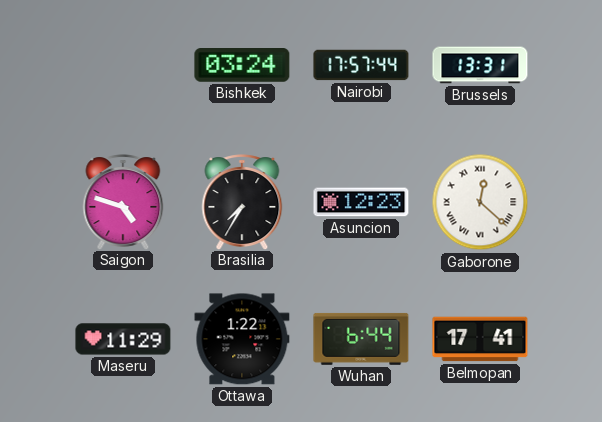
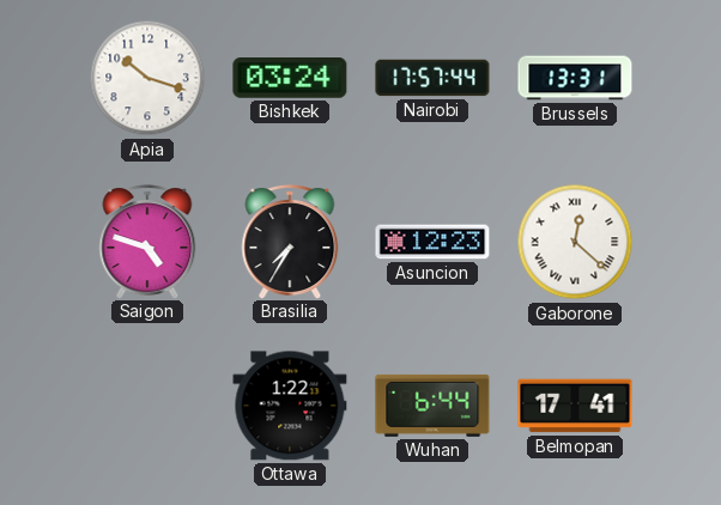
Apia: none -> 10:18 (147, 78)
Maseru: 11:29 -> none (123, 339)
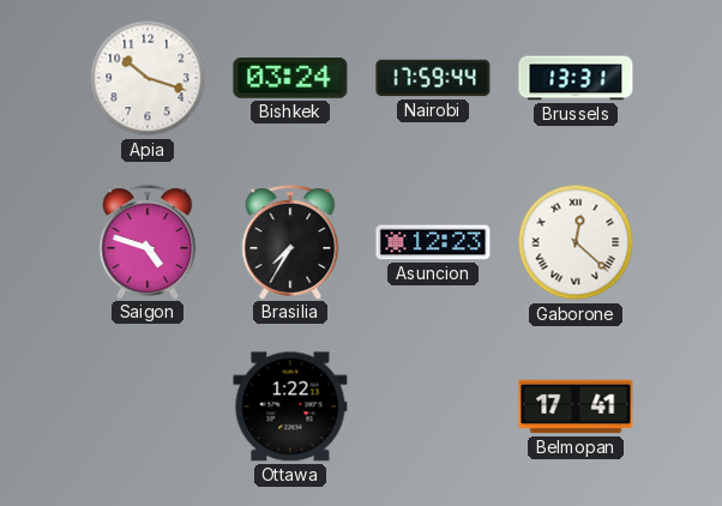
Nairobi: 17:57 -> 17:59 (433, 78)
Wuhan: 6:44 -> none (432, 406)
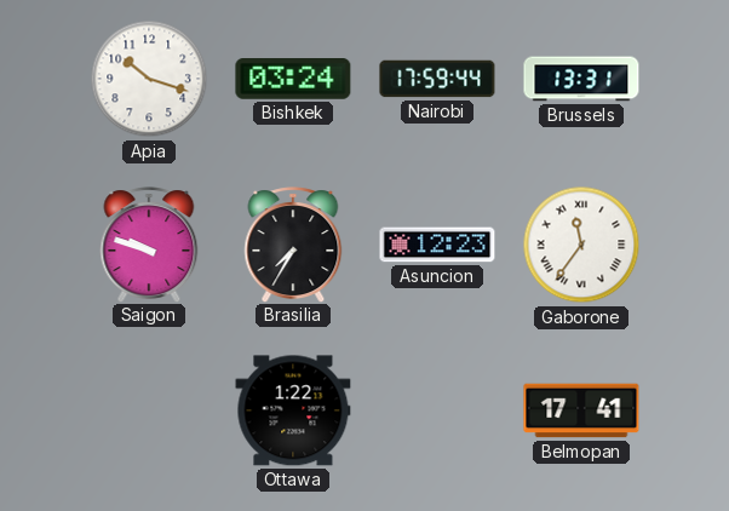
Saigon: 4:48 -> 9:48 (149, 245)
Gaborone: 12:22 -> 11:36 (581, 245)
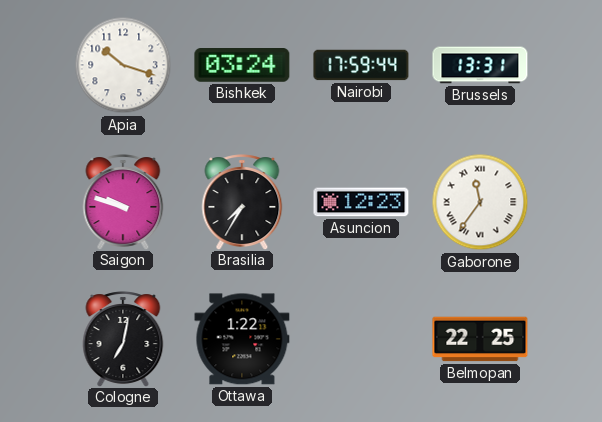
Cologne: none -> 7:02 (123, 339)
Belmopan: 17:41 -> 22:25 (480, 339)
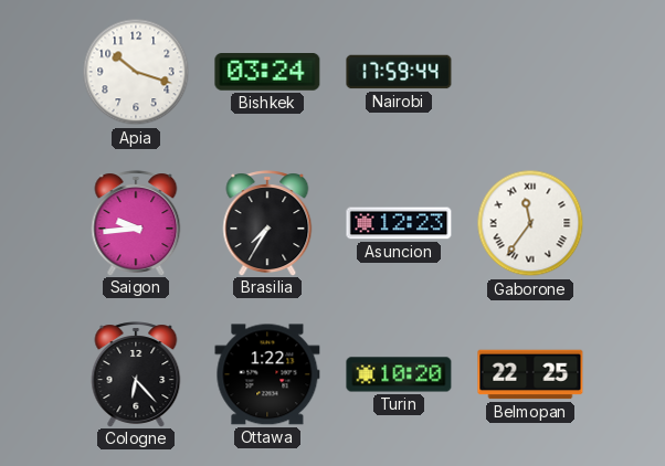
Brussels: 13:31 -> none (480, 65)
Saigon: 9:48 -> 9:44 (136, 223)
Cologne: 7:02 -> 6:23 (136, 374)
Turin: none -> 10:20 (399, 374)
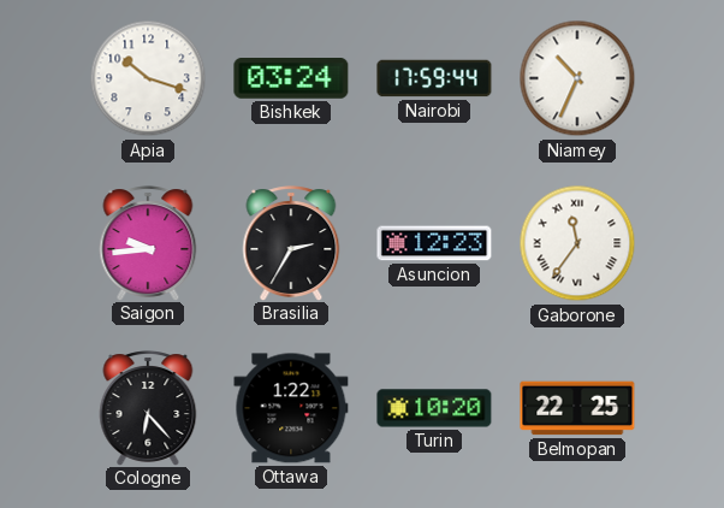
Niamey: none -> 10:34 (577, 78)
Brasilia: 7:35 -> 2:35 (291, 243)
